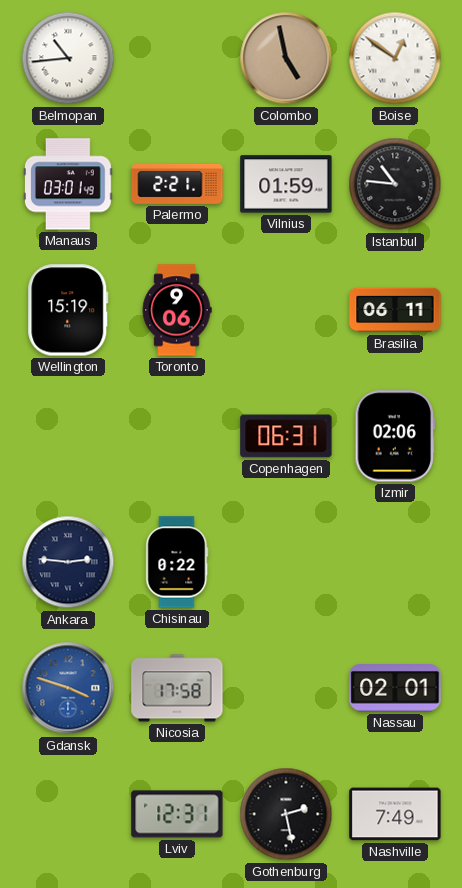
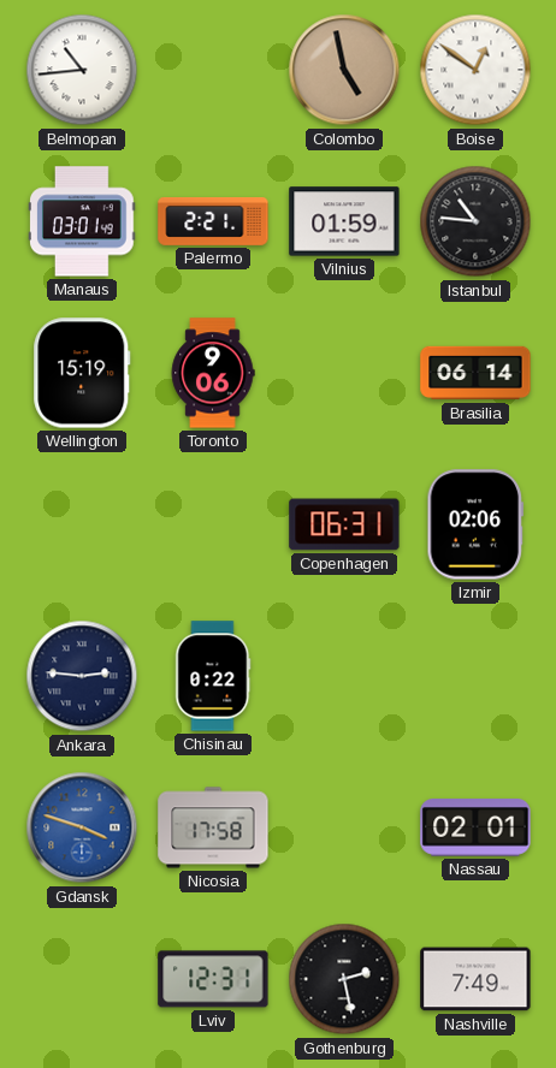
Brasilia: 06:11 -> 06:14 (475, 373)
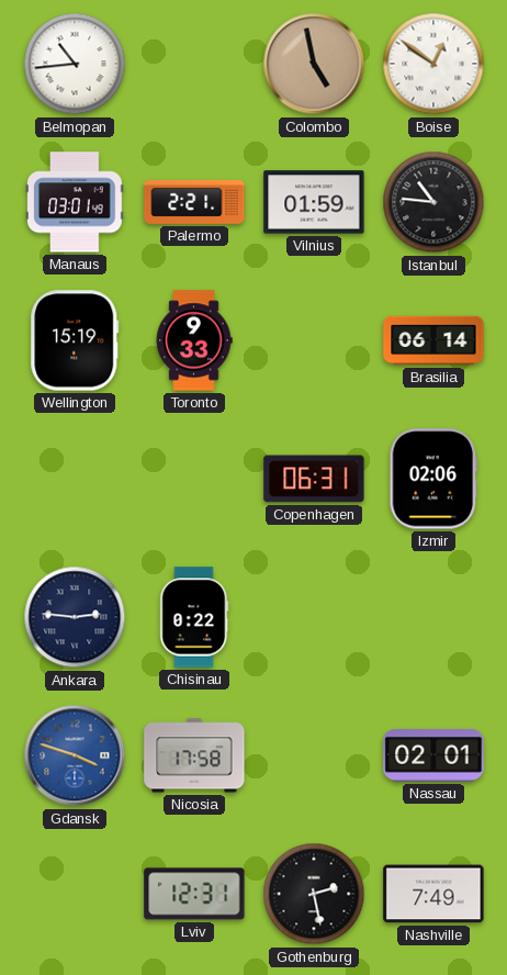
Toronto: 9:06 -> 9:33 (194, 340)
